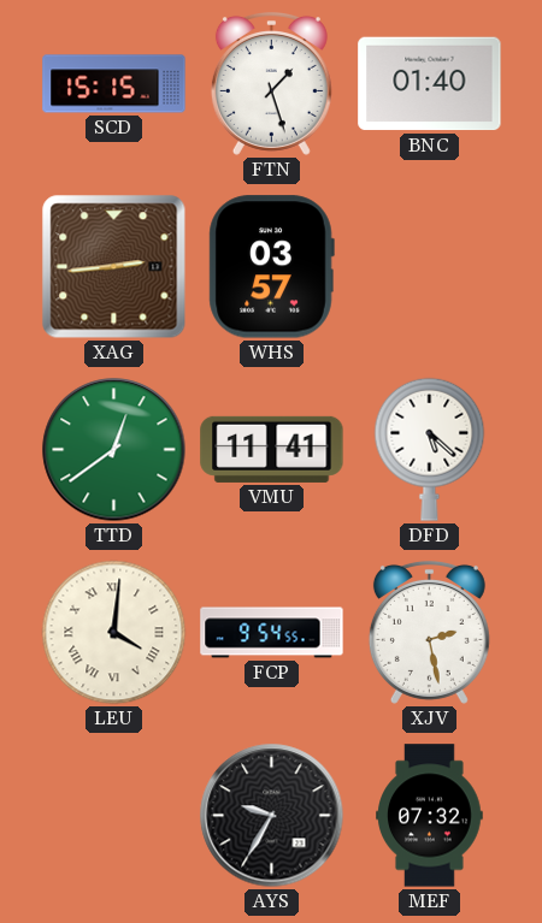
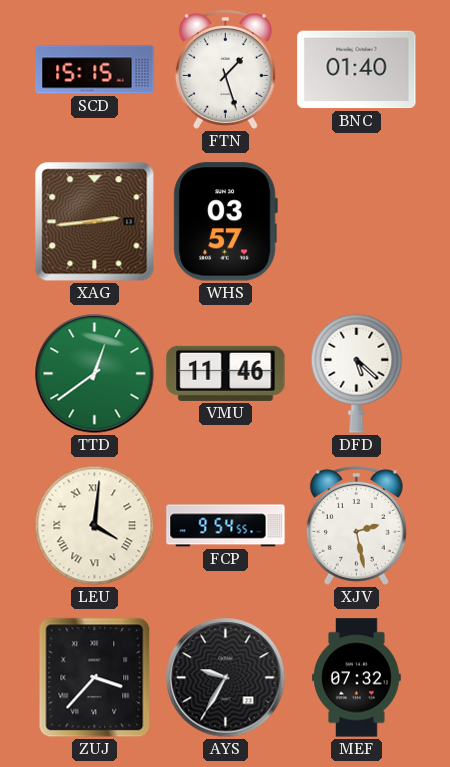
VMU: 11:41 -> 11:46 (226, 373)
ZUJ: none -> 3:37 (95, 678)
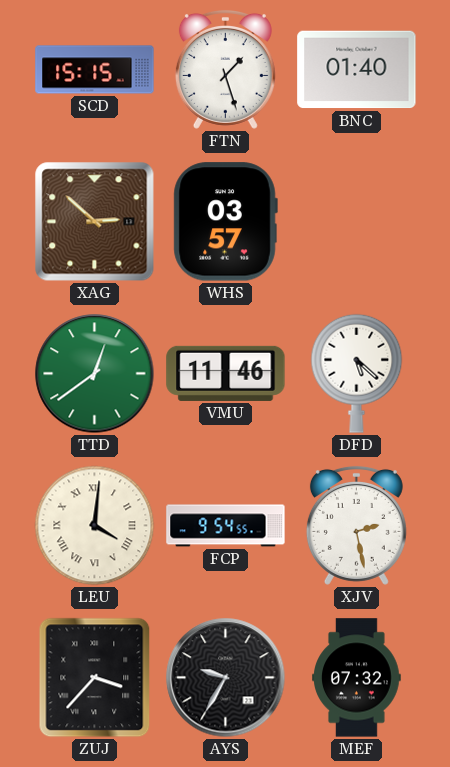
XAG: 2:44 -> 2:52 (95, 222)
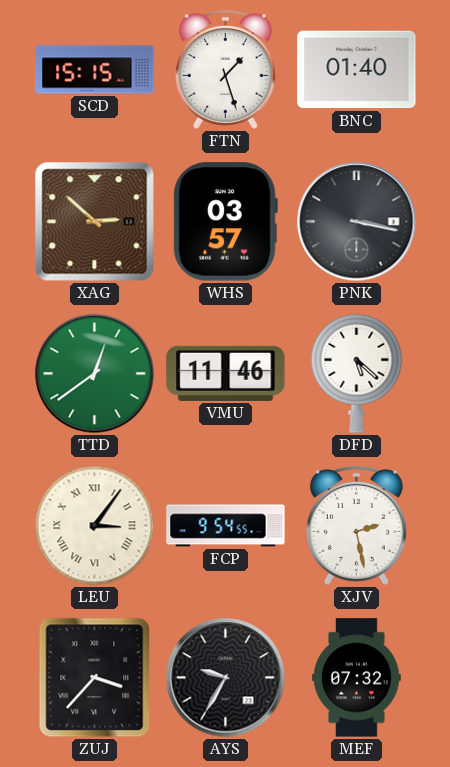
PNK: none -> 3:17 (357, 222)
LEU: 4:01 -> 3:06 (95, 526)
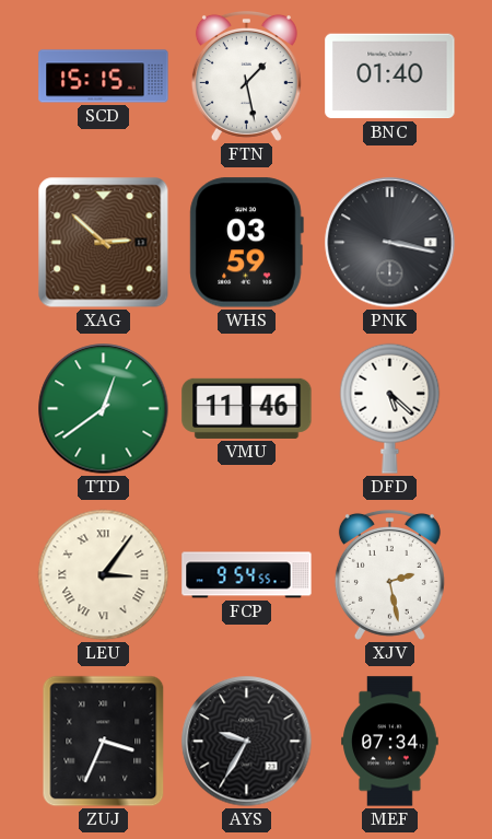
FTN: 1:27 -> 1:28 (246, 75)
WHS: 03:57 -> 03:59 (246, 243)
ZUJ: 3:37 -> 3:34 (104, 742)
MEF: 07:32 -> 07:34 (390, 742)
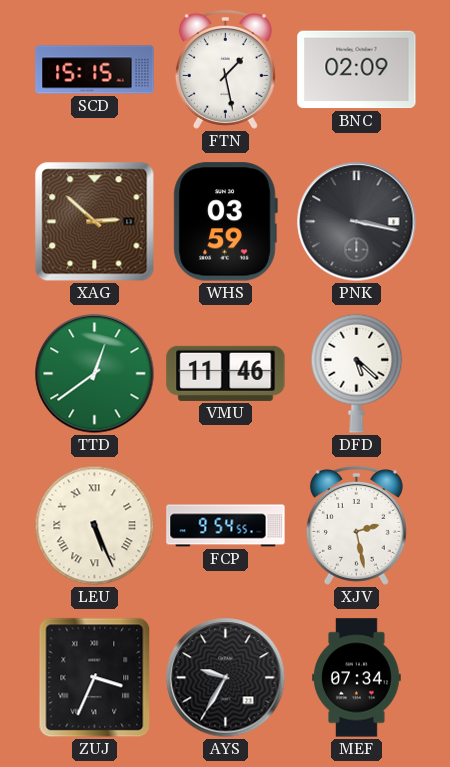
BNC: 01:40 -> 02:09 (357, 70)
LEU: 3:06 -> 5:26 (95, 526)
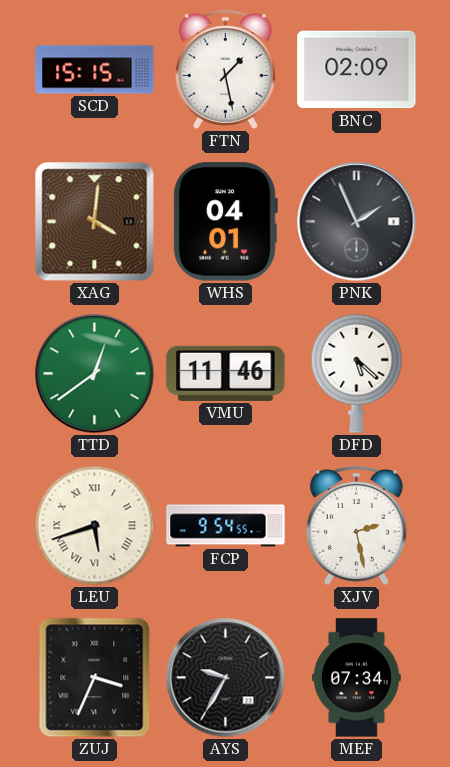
XAG: 2:52 -> 4:01 (95, 222)
WHS: 03:59 -> 04:01 (225, 222)
PNK: 3:17 -> 1:56 (357, 222)
LEU: 5:26 -> 5:42 (95, 526)
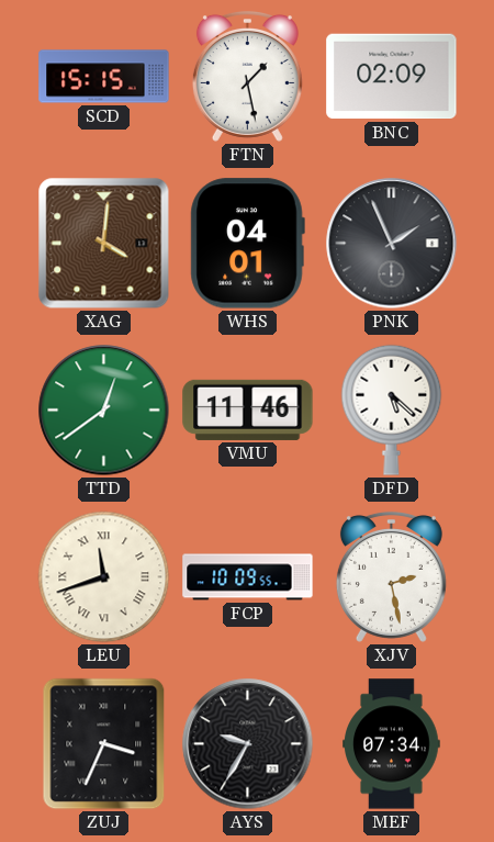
LEU: 5:42 -> 11:42 (104, 577)
FCP: 9:54 -> 10:09 (248, 577)
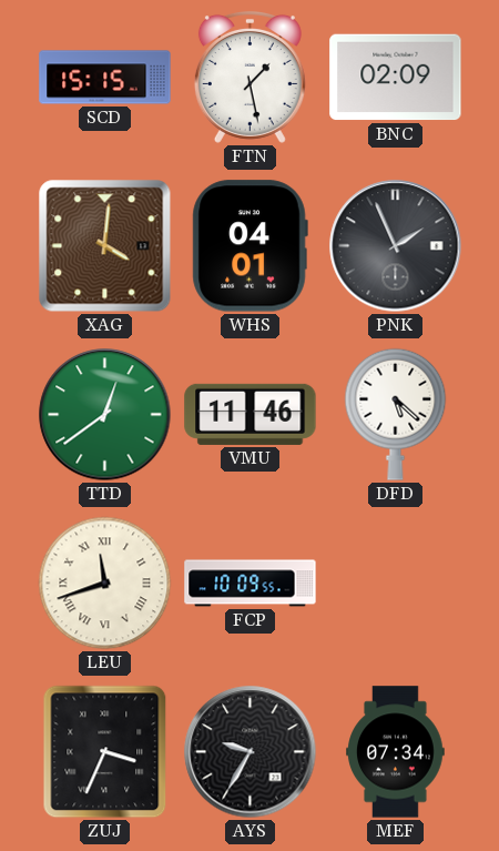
XJV: 2:28 -> none (391, 576)
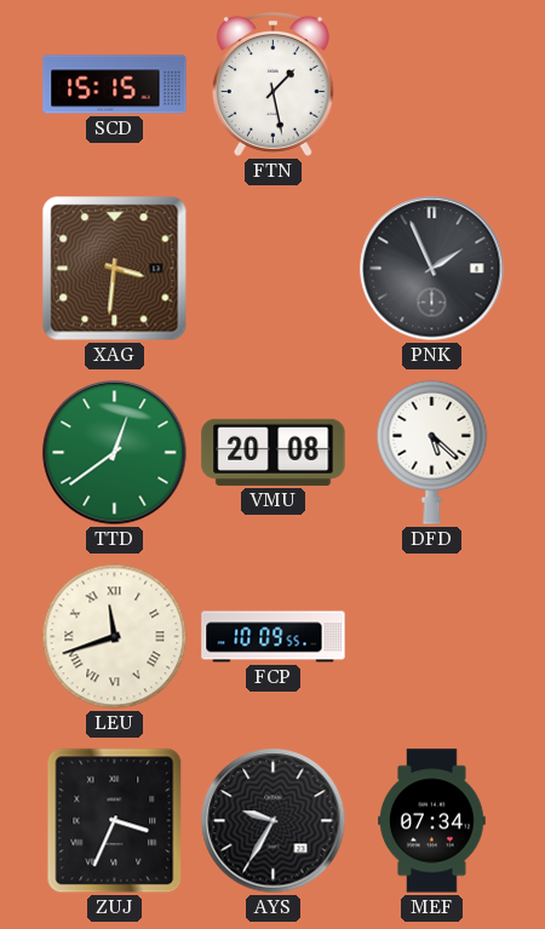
BNC: 02:09 -> none (396, 78)
XAG: 4:01 -> 3:31 (115, 269)
WHS: 04:01 -> none (249, 246)
VMU: 11:46 -> 20:08 (274, 452)
